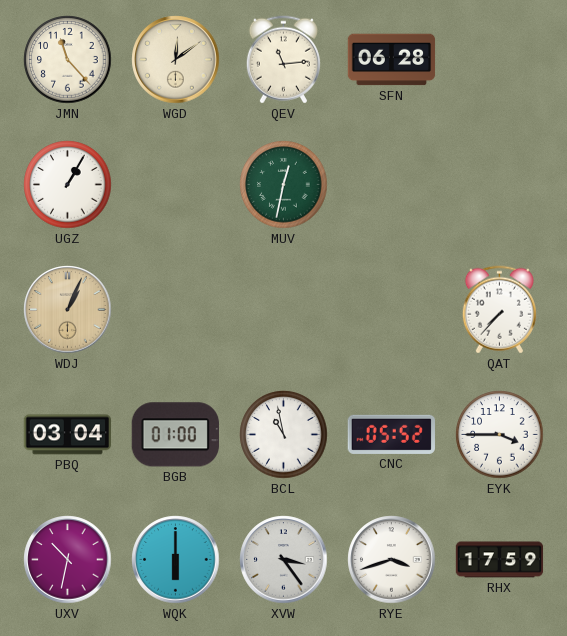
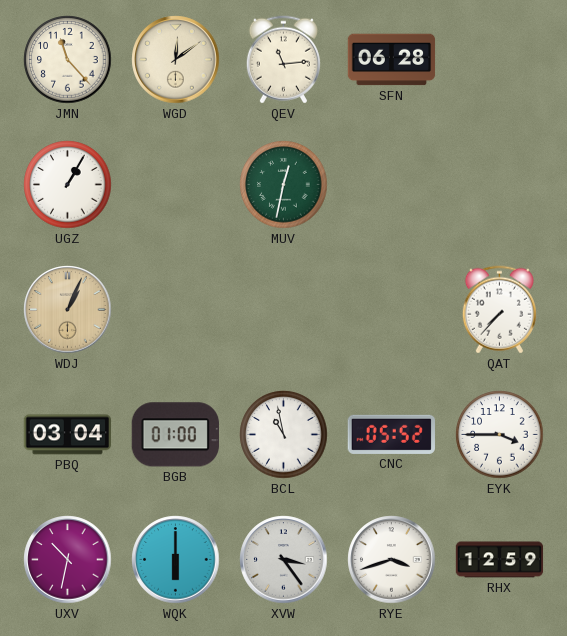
RHX: 17:59 -> 12:59 (500, 560)
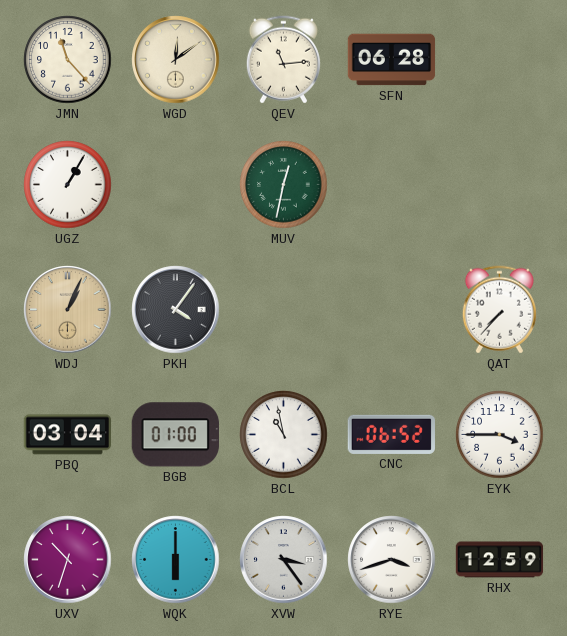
PKH: none -> 4:06 (176, 310)
CNC: 05:52 -> 06:52 (391, 434)
UXV: 10:32 -> 10:33 (68, 560)
